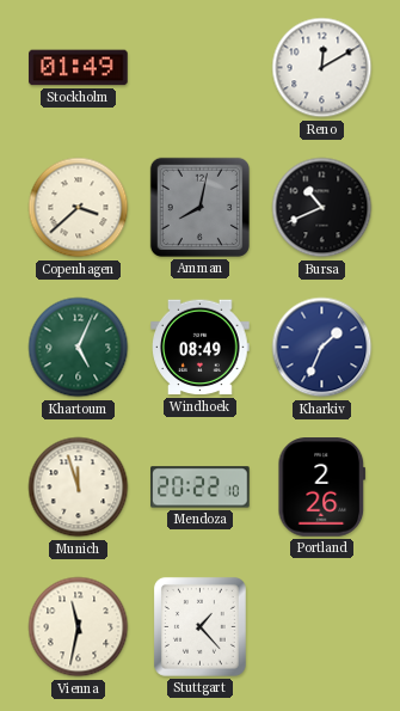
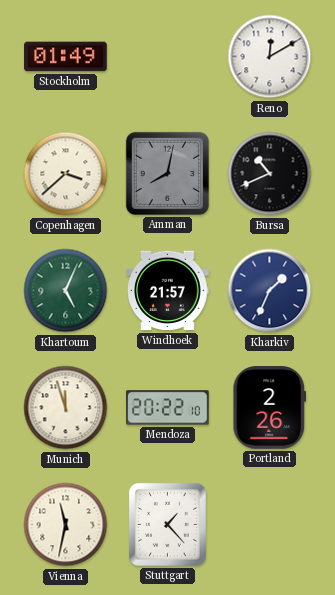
Windhoek: 08:49 -> 21:57 (168, 291)
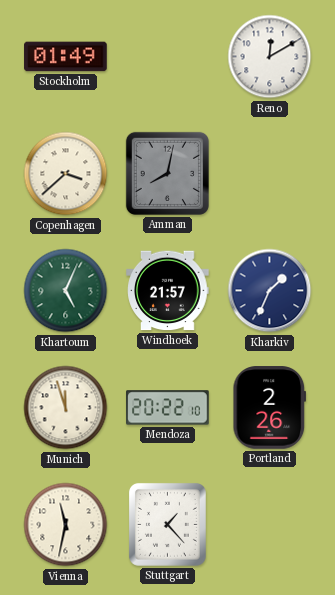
Bursa: 10:41 -> none (270, 174)
